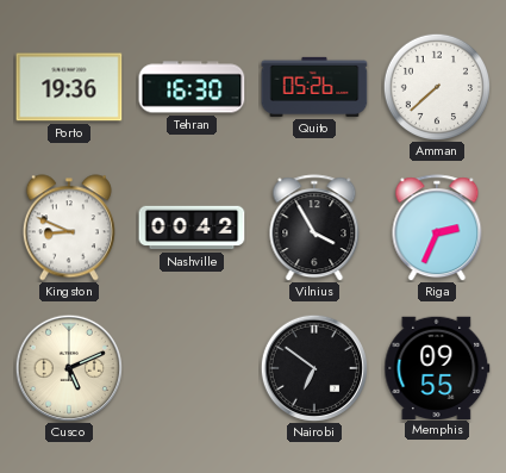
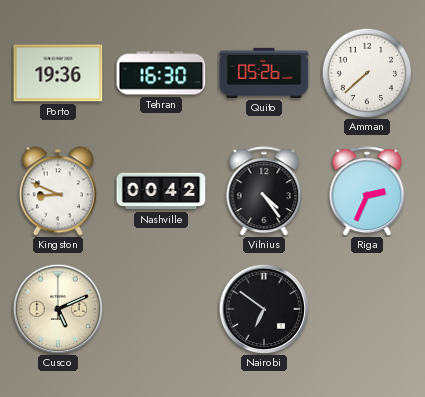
Vilnius: 3:55 -> 4:24 (264, 191)
Memphis: 09:55 -> none (437, 367)
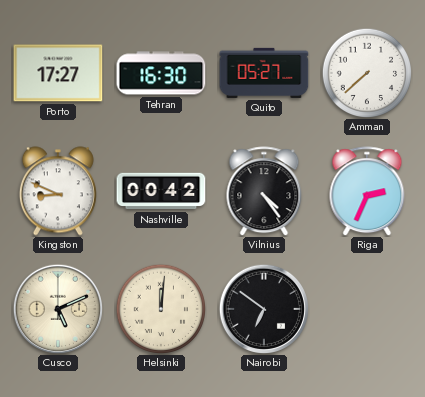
Porto: 19:36 -> 17:27 (58, 73)
Quito: 05:26 -> 05:27 (264, 73)
Helsinki: none -> 12:01 (160, 308)
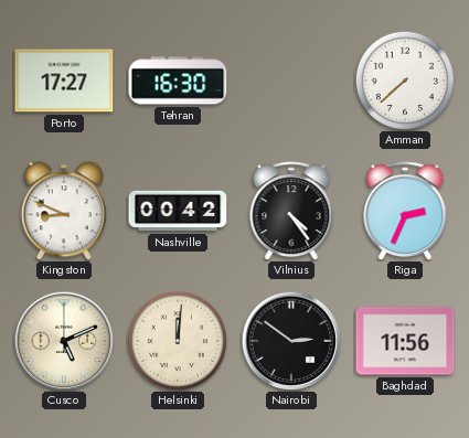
Quito: 05:27 -> none (264, 73)
Nairobi: 6:51 -> 2:51 (290, 340)
Baghdad: none -> 11:56 (405, 341)
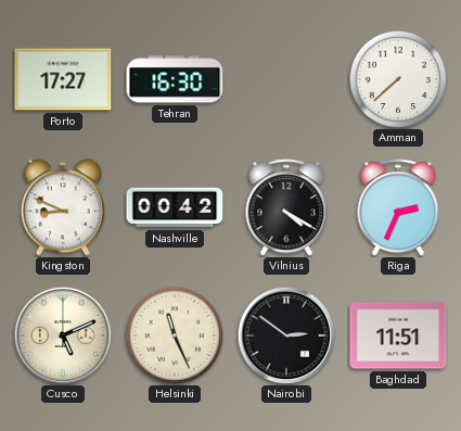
Vilnius: 4:24 -> 4:20 (286, 207)
Helsinki: 12:01 -> 11:26 (174, 334)
Baghdad: 11:56 -> 11:51 (398, 335)
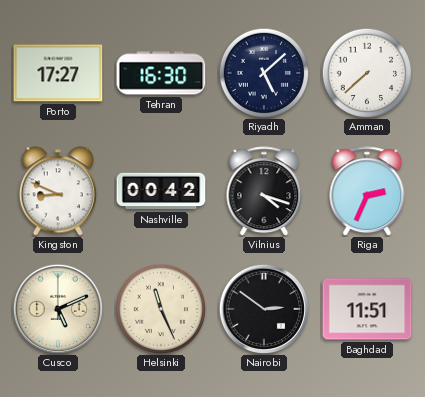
Riyadh: none -> 5:08 (263, 72)
Vilnius: 4:20 -> 4:18 (264, 191)
